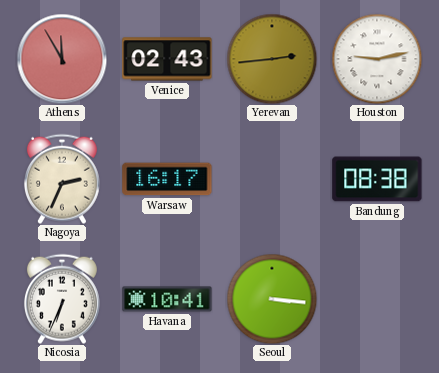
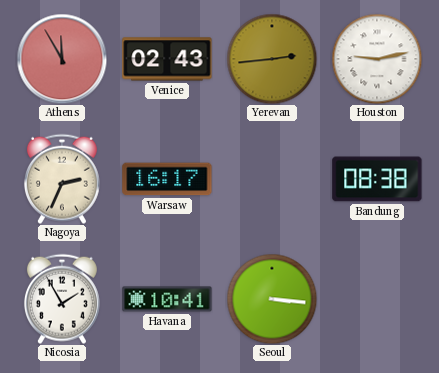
Nicosia: 6:34 -> 1:55 (62, 299)
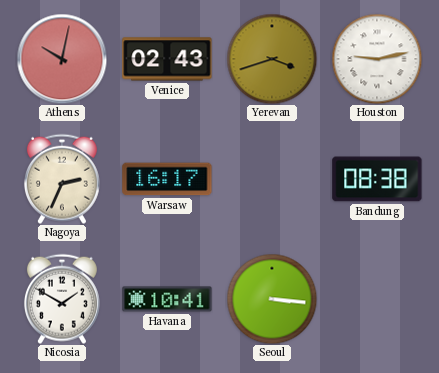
Athens: 11:55 -> 10:02 (62, 59)
Yerevan: 2:44 -> 3:42 (272, 59)
Nicosia: 1:55 -> 1:50 (62, 299)
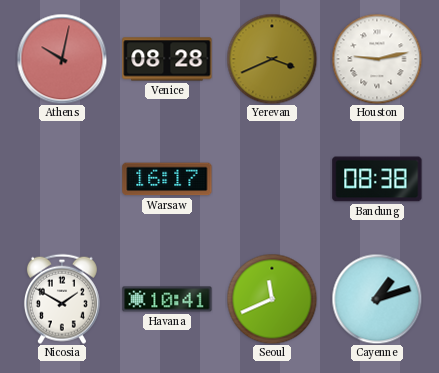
Venice: 02:43 -> 08:28 (167, 59)
Yerevan: 3:42 -> 3:41 (272, 59)
Nagoya: 2:34 -> none (62, 179)
Seoul: 3:16 -> 11:41 (272, 299)
Cayenne: none -> 1:12 (377, 299)
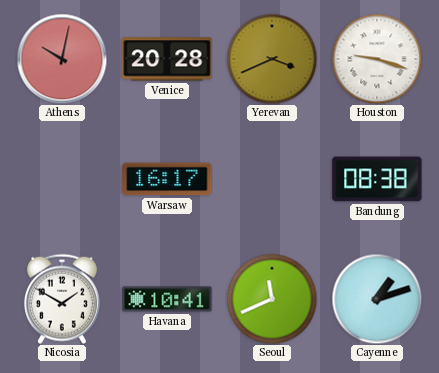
Venice: 08:28 -> 20:28 (167, 59)
Houston: 9:13 -> 9:18 (377, 59)
